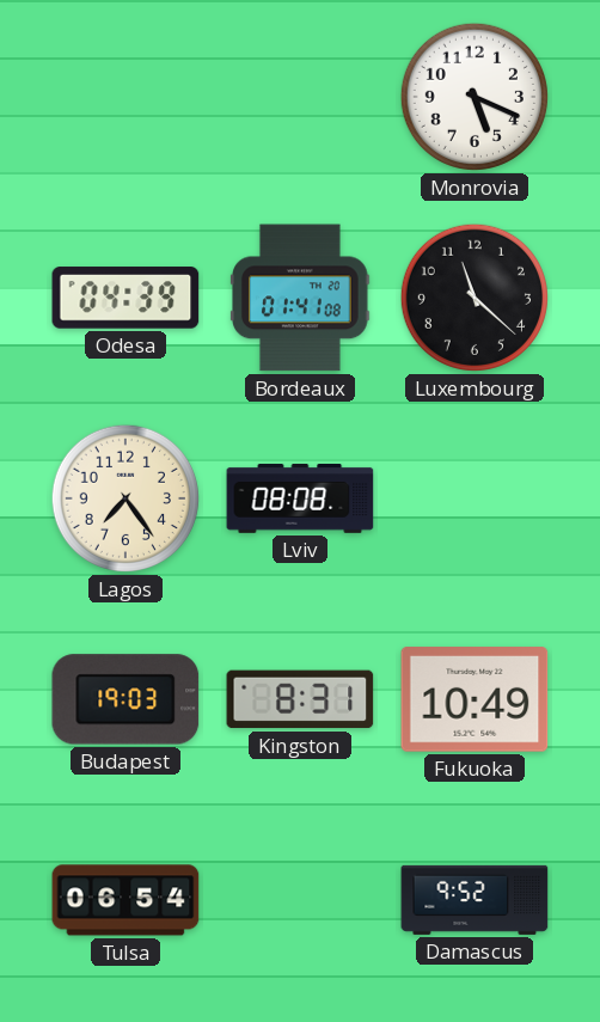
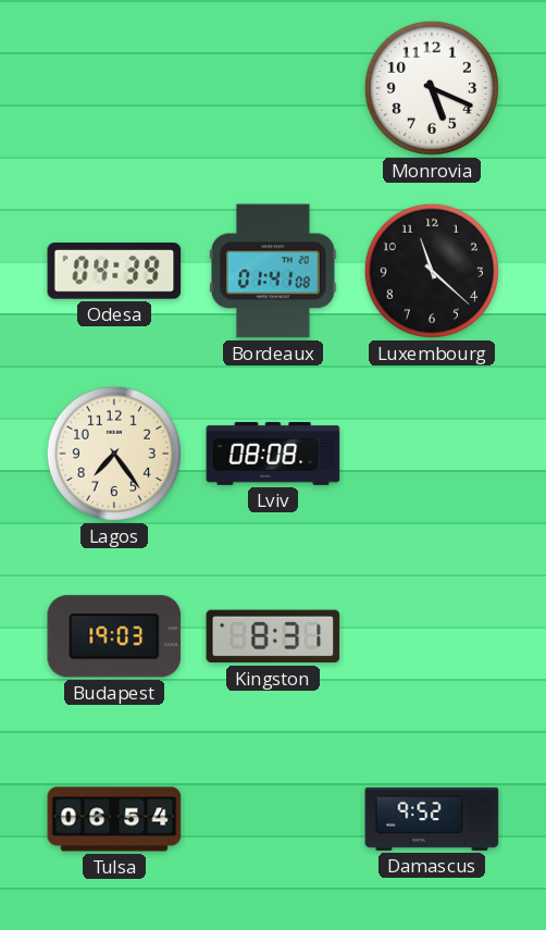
Fukuoka: 10:49 -> none (475, 699)
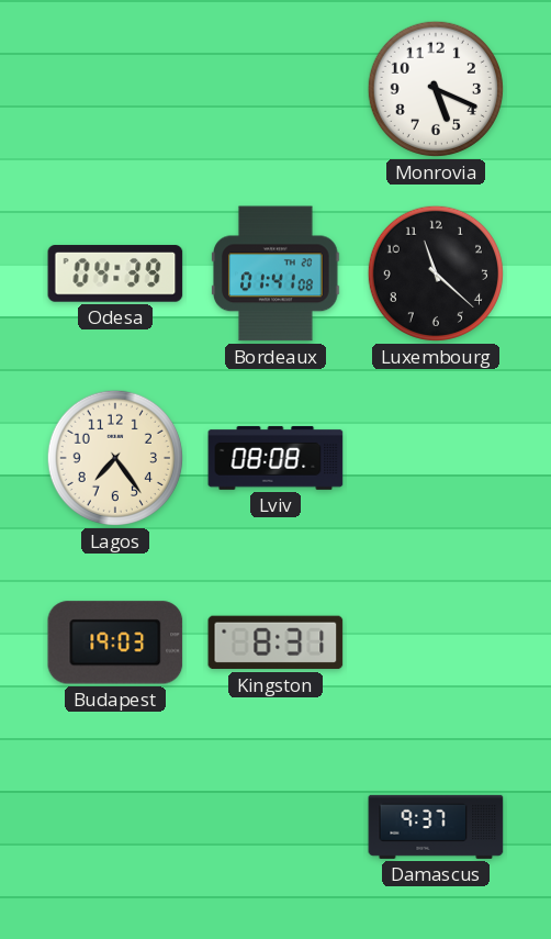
Tulsa: 06:54 -> none (114, 819)
Damascus: 9:52 -> 9:37 (436, 827)
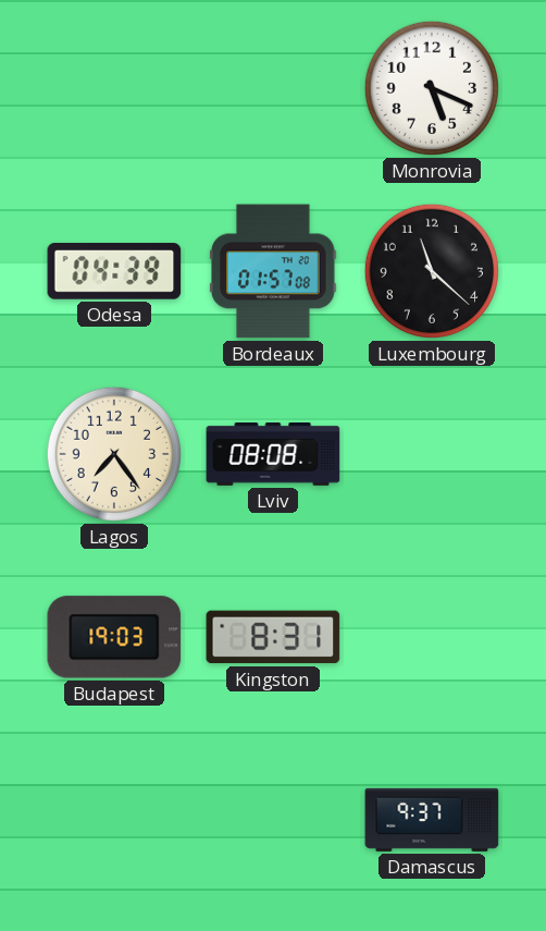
Bordeaux: 01:41 -> 01:57 (274, 271)
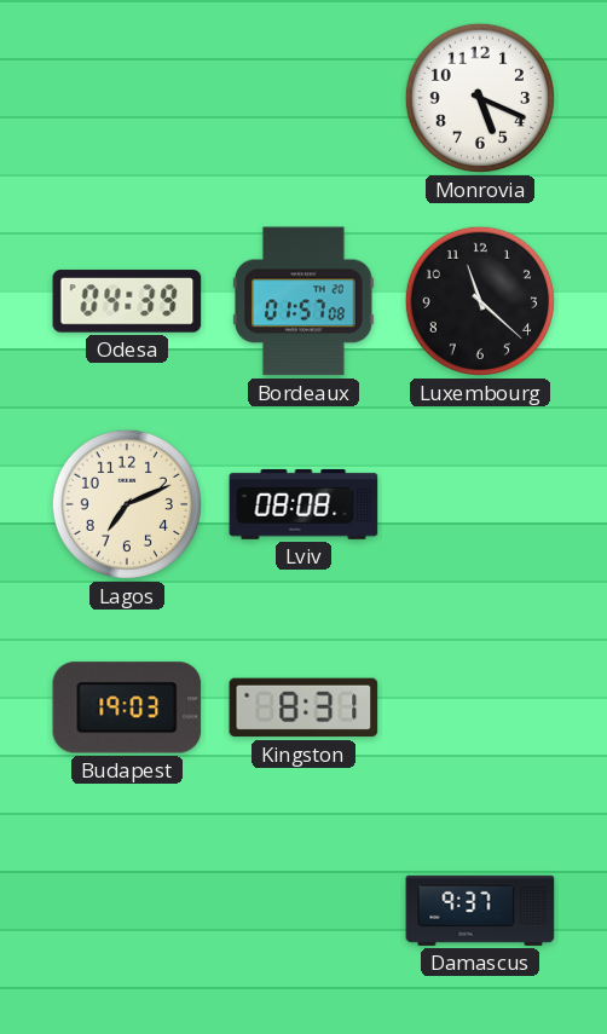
Lagos: 7:24 -> 7:11 (127, 504)
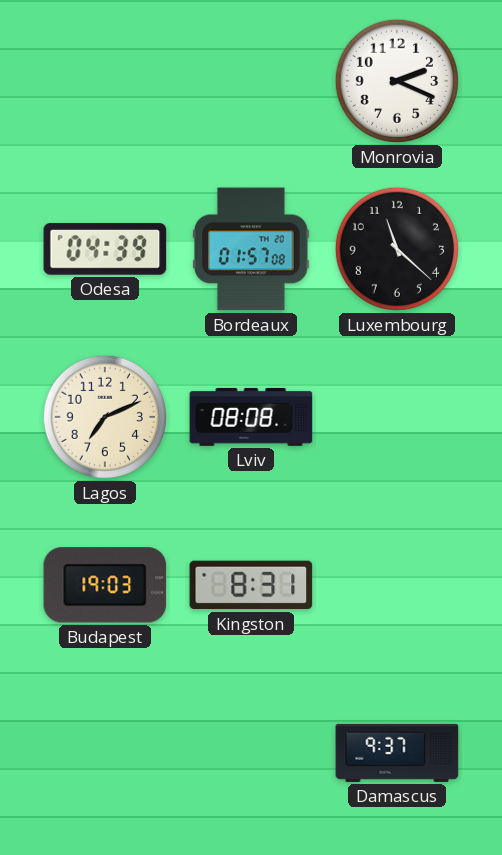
Monrovia: 5:19 -> 2:19 (397, 81)
